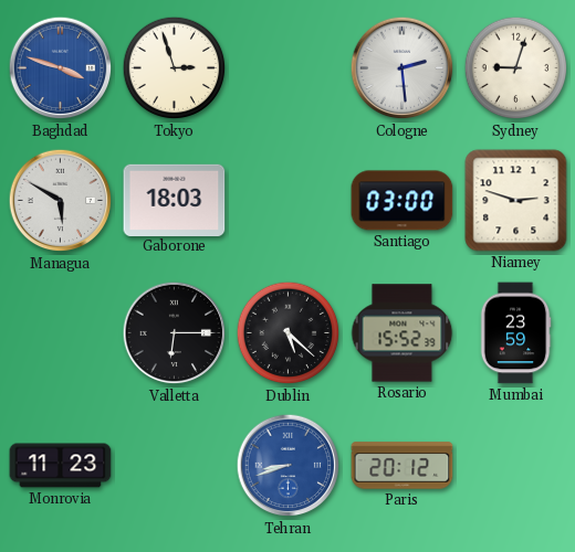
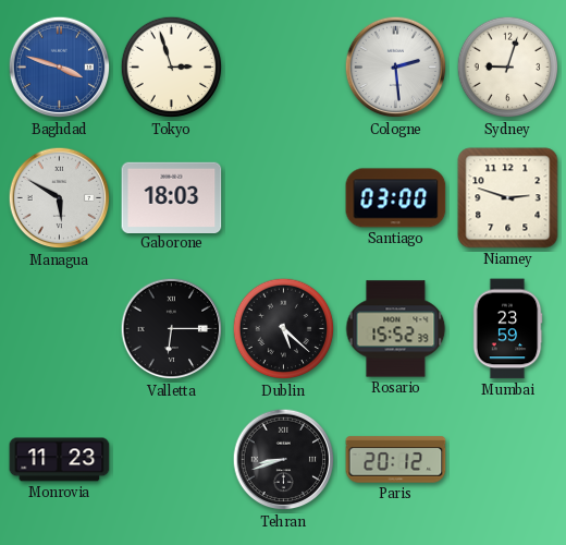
Tehran dial: blue -> black (284, 460)
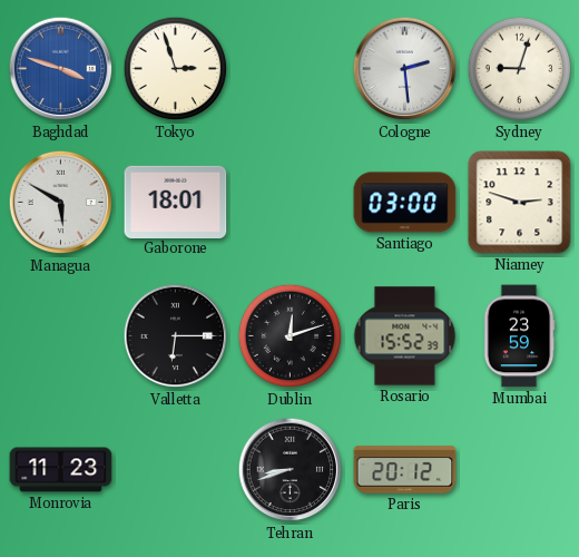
Gaborone: 18:03 -> 18:01 (176, 202)
Dublin: 5:22 -> 12:12 (291, 336)
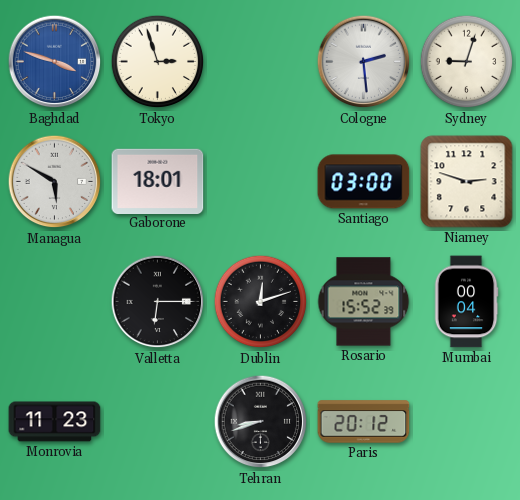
Mumbai: 23:59 -> 00:04 (466, 302)
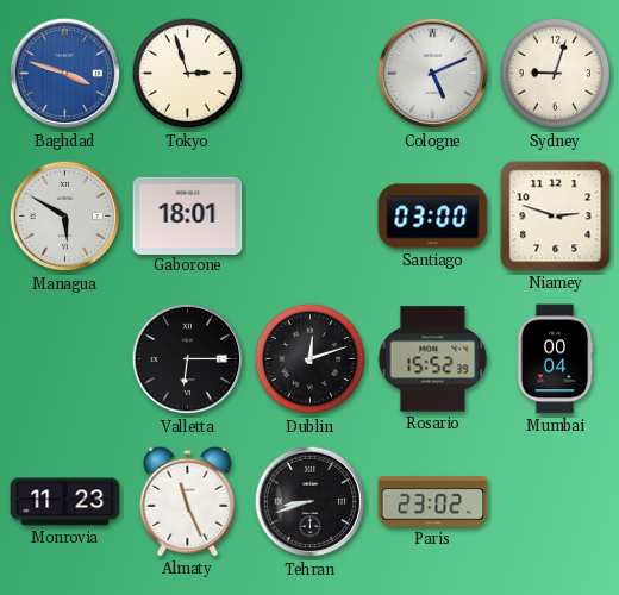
Cologne: 2:29 -> 5:11 (433, 74)
Almaty: none -> 11:26 (188, 501)
Paris: 20:12 -> 23:02 (433, 502)
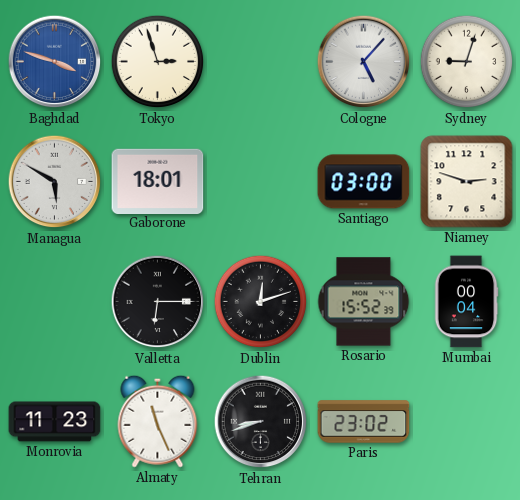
Cologne: 5:11 -> 5:07 (364, 62)
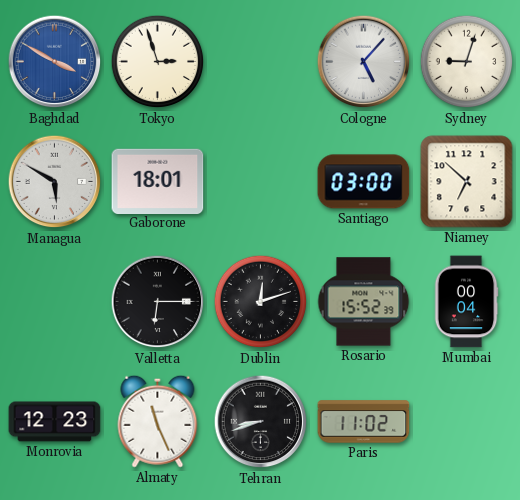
Baghdad: 3:48 -> 3:50 (55, 62)
Niamey: 2:48 -> 6:52 (467, 182)
Monrovia: 11:23 -> 12:23 (55, 422)
Paris: 23:02 -> 11:02 (364, 422)
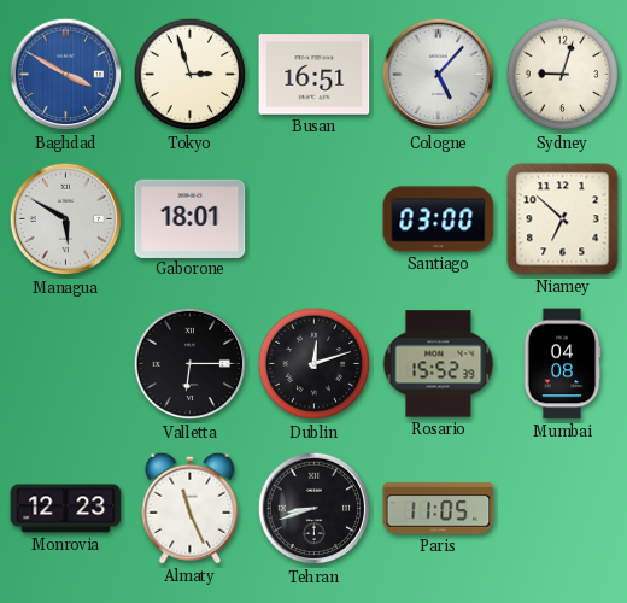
Busan: none -> 16:51 (315, 75)
Mumbai: 00:04 -> 04:08 (562, 364)
Paris: 11:02 -> 11:05 (439, 509)
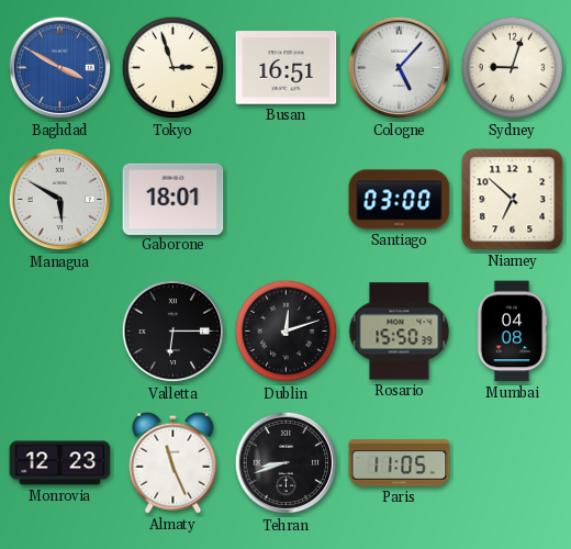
Rosario: 15:52 -> 15:50 (400, 332)
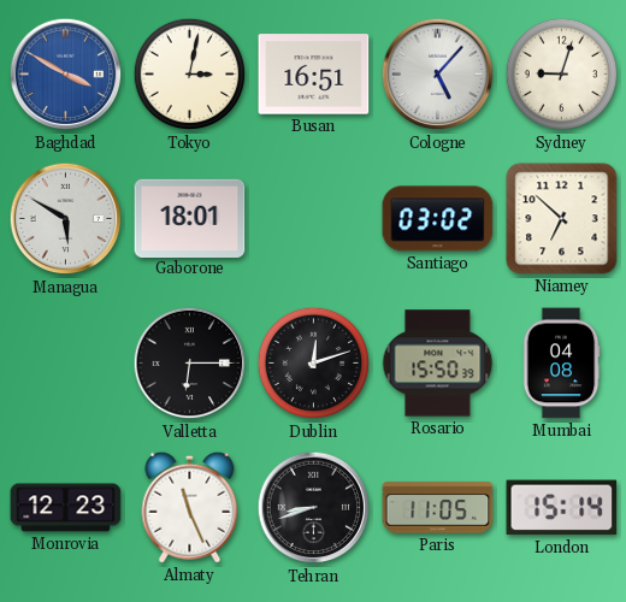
Tokyo: 2:57 -> 3:02 (190, 75)
Santiago: 03:00 -> 03:02 (438, 219)
London: none -> 15:14 (562, 508)
